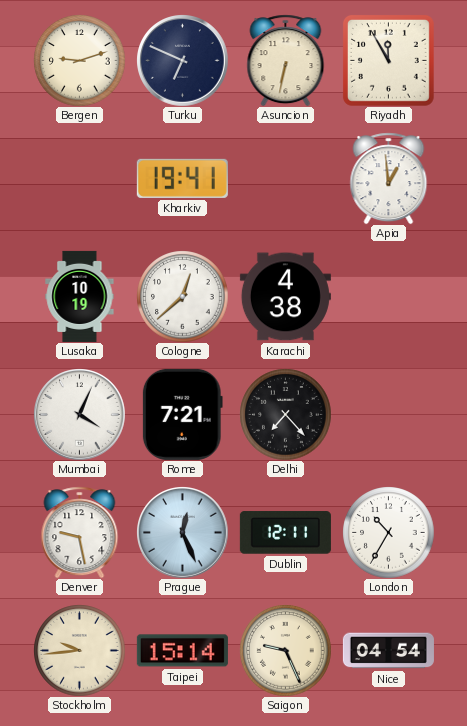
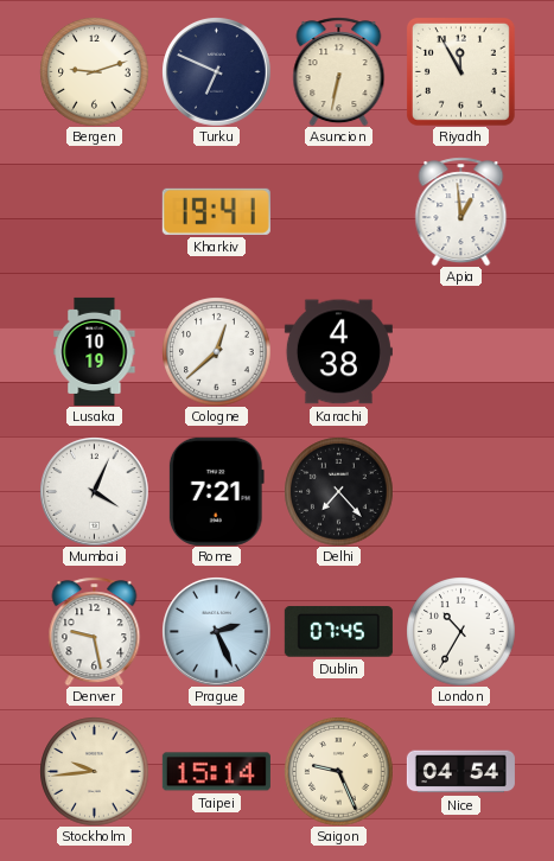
Prague: 12:26 -> 2:26 (216, 631)
Dublin: 12:11 -> 07:45 (338, 632)
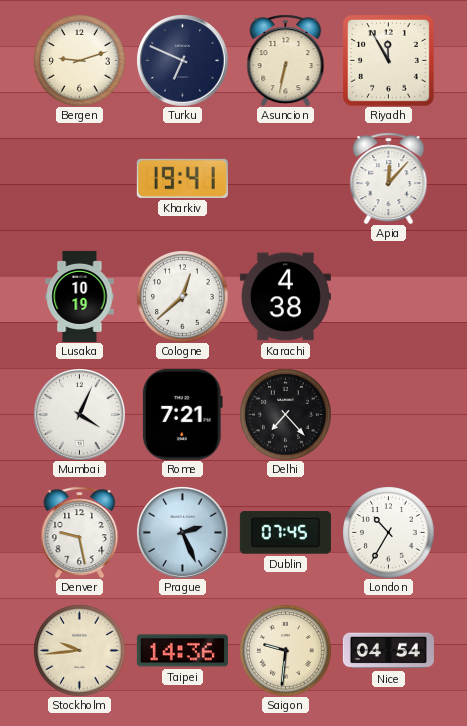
Apia: 12:59 -> 12:07 (389, 178)
Taipei: 15:14 -> 14:36 (182, 651)
Saigon: 9:26 -> 9:31 (285, 650)
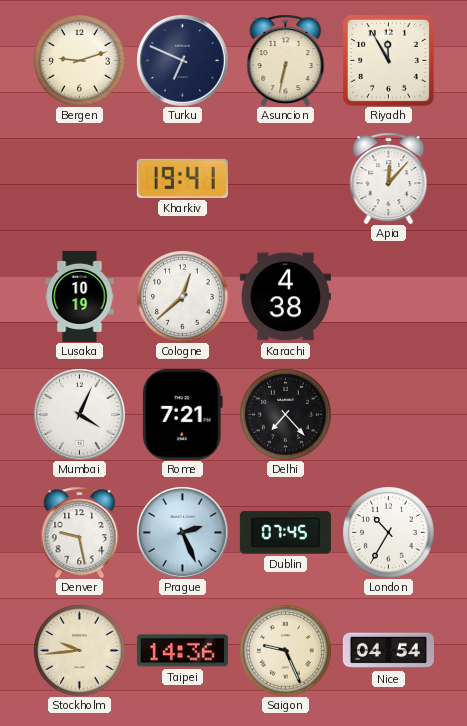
Saigon: 9:31 -> 9:26 (285, 650)
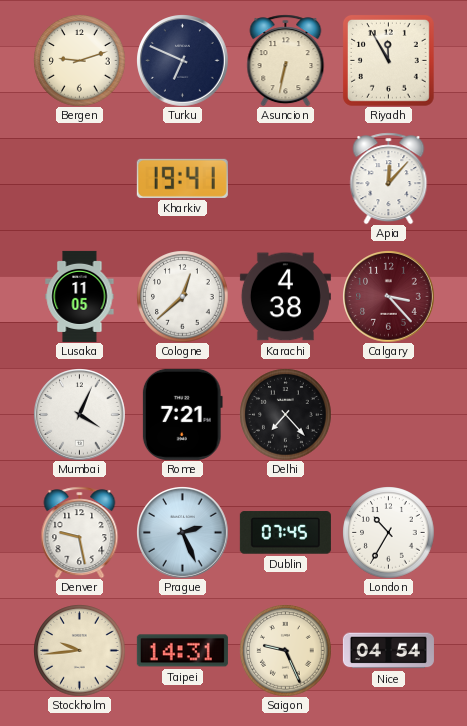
Lusaka: 10:19 -> 11:05 (80, 296)
Calgary: none -> 3:23 (388, 296)
Taipei: 14:36 -> 14:31 (182, 651)
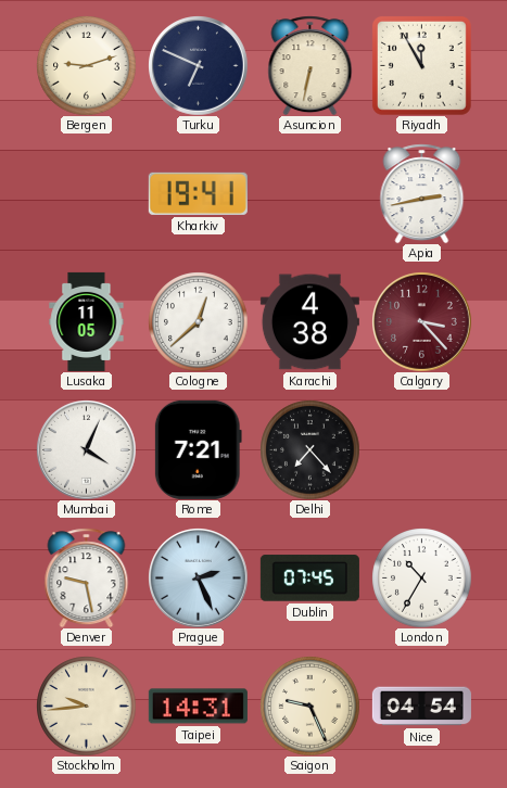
Apia: 12:07 -> 2:43 (422, 193)
